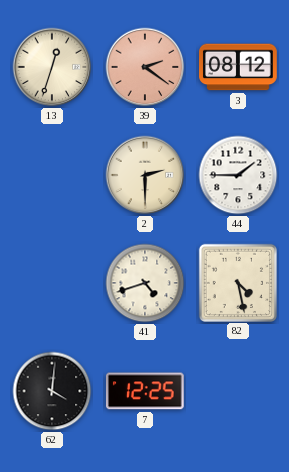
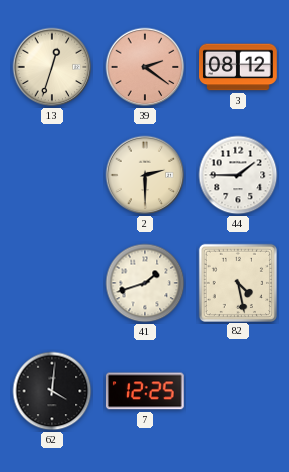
41: 4:42 -> 1:42 (145, 283)
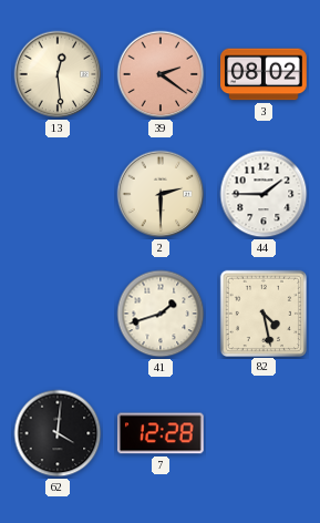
13: 12:33 -> 12:29 (58, 74)
3: 08:12 -> 08:02 (264, 74)
7: 12:25 -> 12:28 (161, 433)
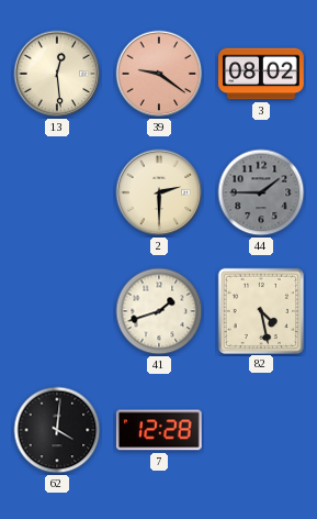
39: 2:21 -> 9:21 (159, 74)
44 dial: white -> grey (261, 192)
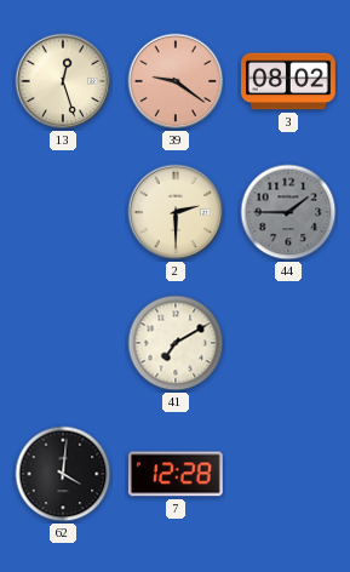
13: 12:29 -> 12:27 (63, 81)
41: 1:42 -> 7:10 (176, 343)
82: 4:28 -> none (260, 310)
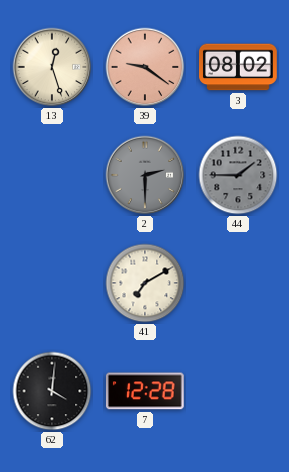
2 dial: cream -> grey (145, 175)
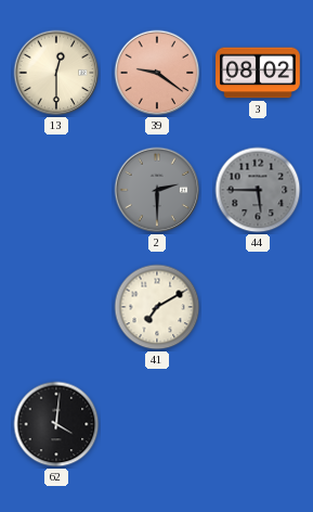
13: 12:27 -> 12:30 (56, 73)
44: 1:45 -> 5:45 (258, 190)
7: 12:28 -> none (145, 391)
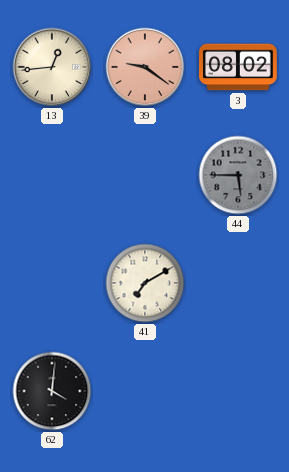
13: 12:30 -> 12:44 (52, 67)
2: 2:30 -> none (157, 190)
